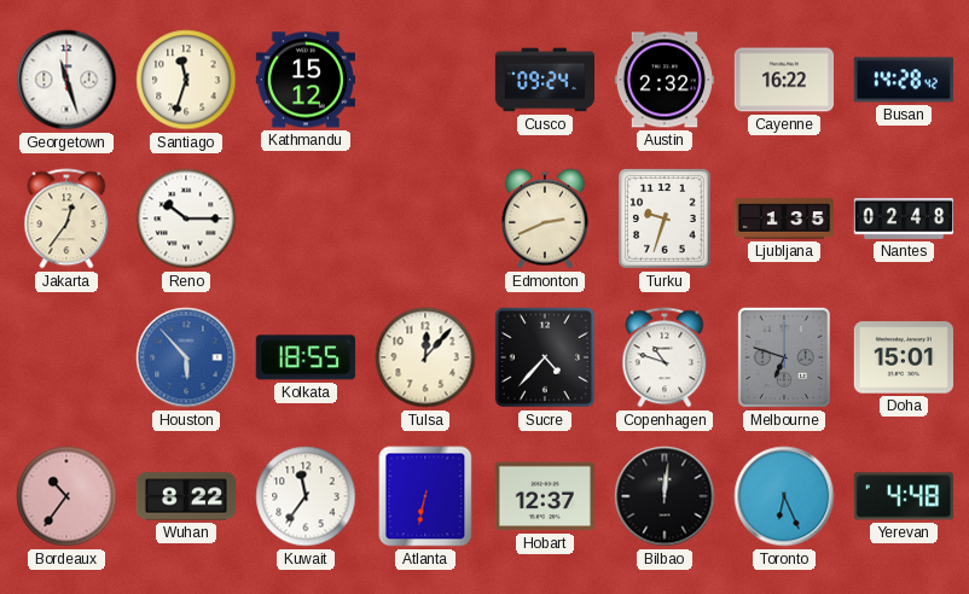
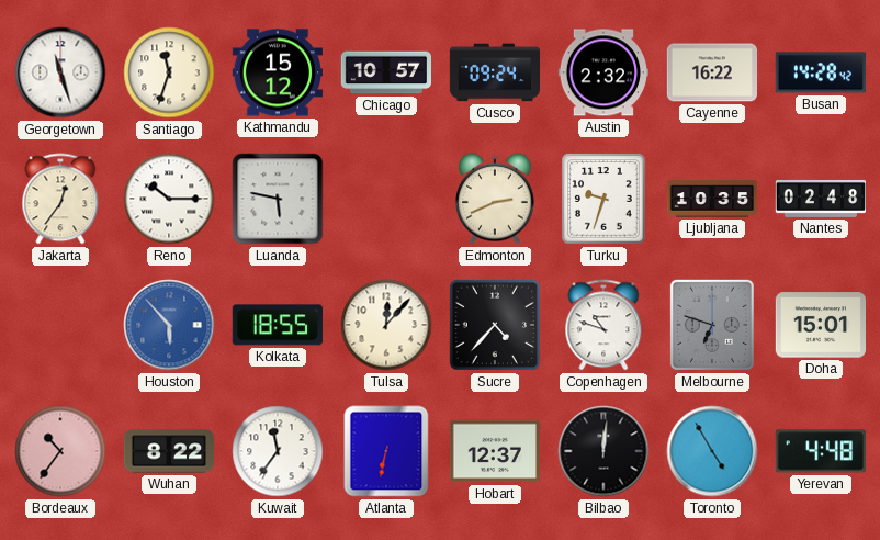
Chicago: none -> 10:57 (385, 72)
Luanda: none -> 5:47 (278, 199)
Ljubljana: 1:35 -> 10:35 (712, 199)
Toronto: 6:26 -> 4:55 (712, 451)
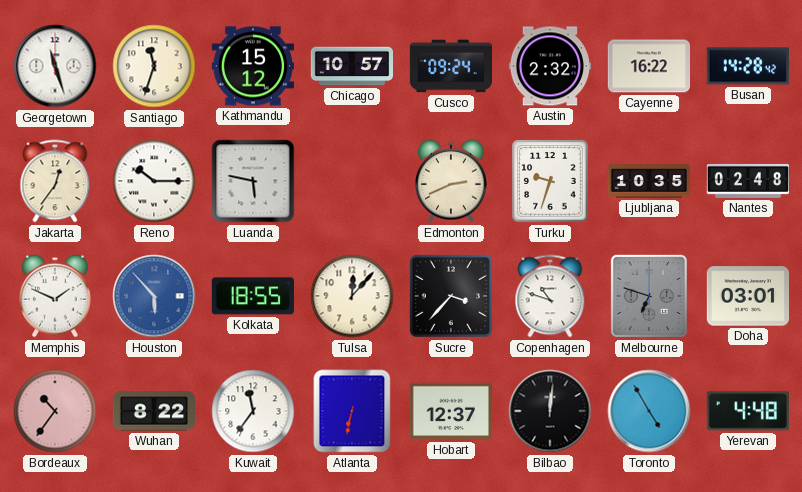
Memphis: none -> 1:49 (55, 296)
Sucre: 4:37 -> 3:37 (451, 296)
Doha: 15:01 -> 03:01 (747, 296)
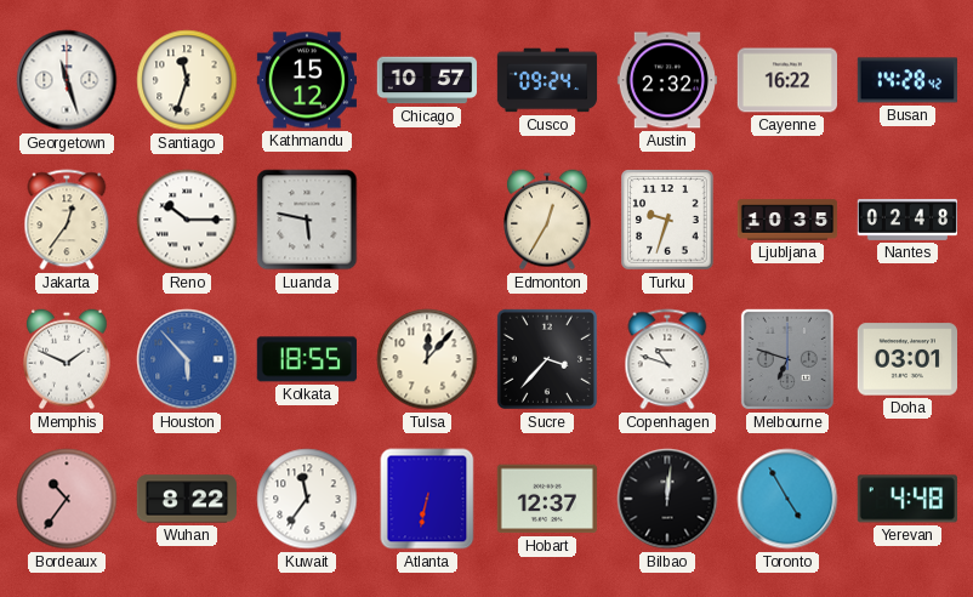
Edmonton: 2:41 -> 12:35 (547, 220)
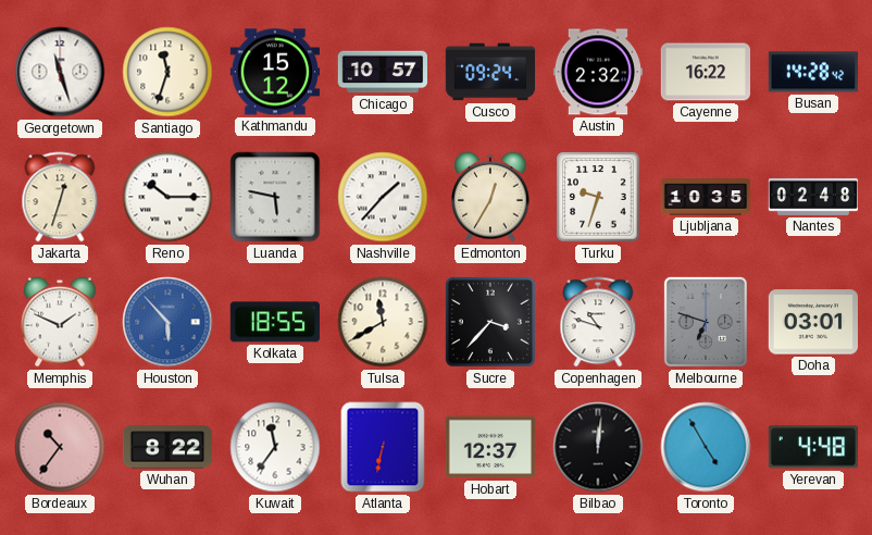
Jakarta: 12:36 -> 12:33 (60, 197)
Nashville: none -> 1:37 (383, 197)
Tulsa: 12:07 -> 11:40 (383, 322)
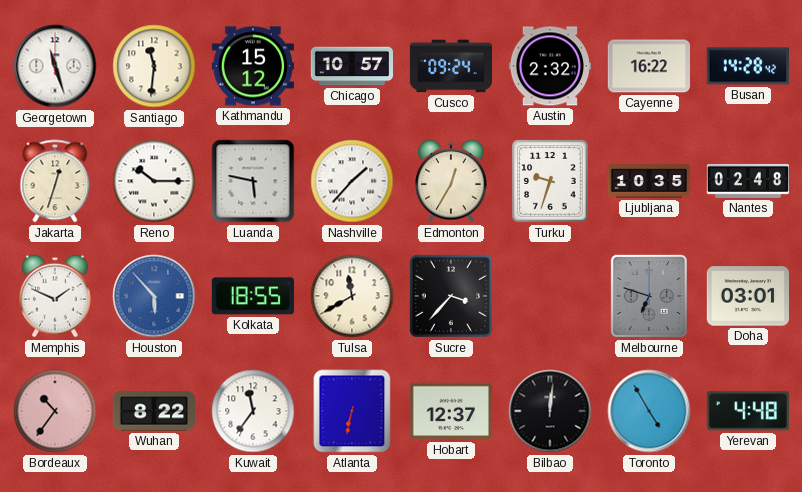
Santiago: 11:33 -> 11:31 (154, 66)
Copenhagen: 10:48 -> none (598, 322)
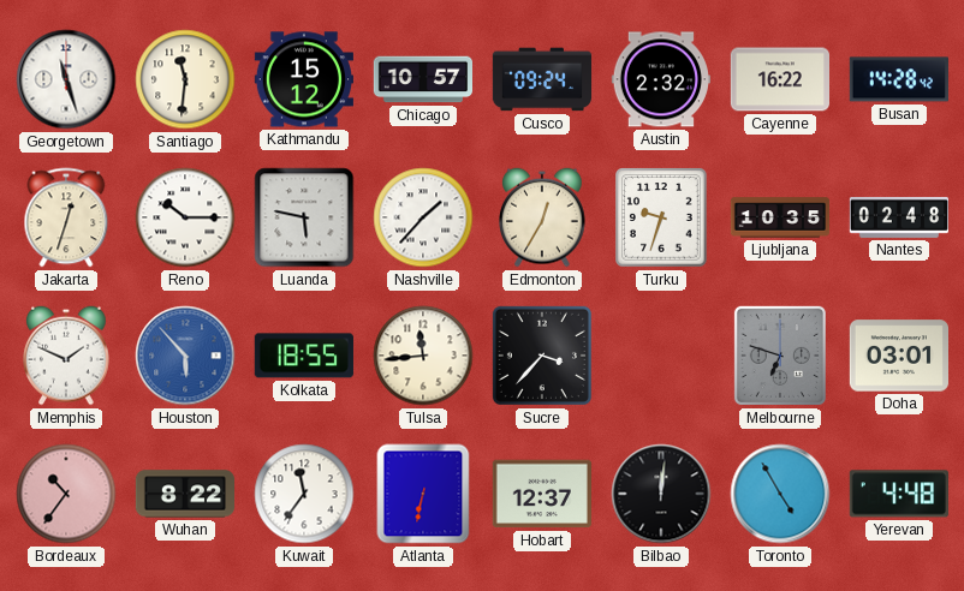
Tulsa: 11:40 -> 11:44 (423, 356)
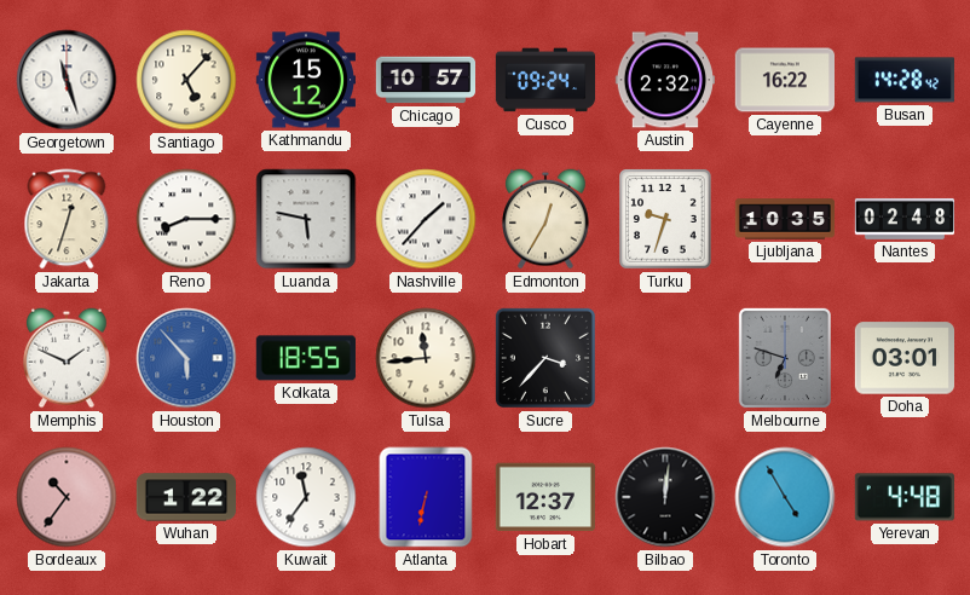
Santiago: 11:31 -> 5:07 (186, 80)
Reno: 10:15 -> 8:15 (186, 219)
Wuhan: 8:22 -> 1:22 (185, 497)
